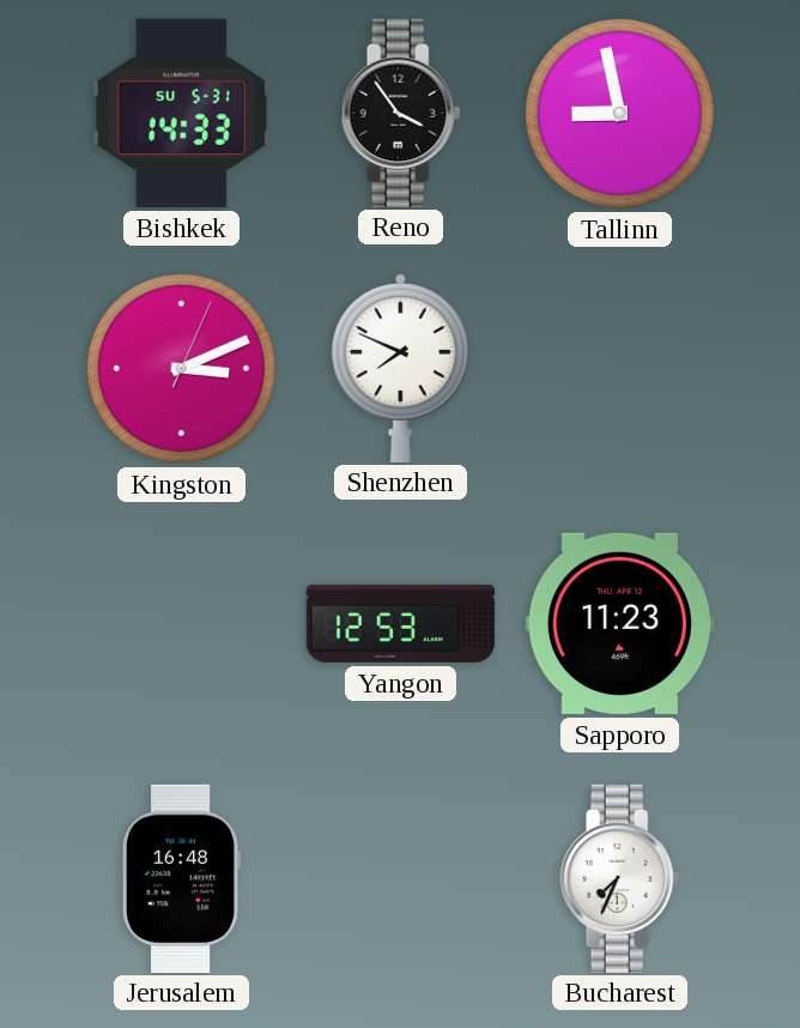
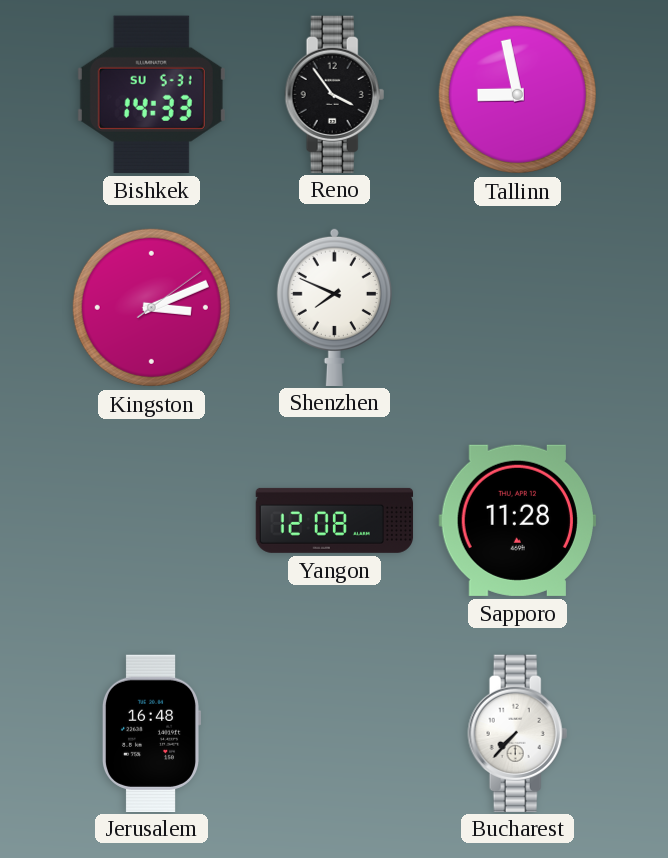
Kingston: 3:11:04 -> 3:11:09 (151, 307)
Yangon: 12:53 -> 12:08 (335, 520)
Sapporo: 11:23 -> 11:28 (517, 520)
Bucharest: 7:34 -> 7:37 (518, 733)
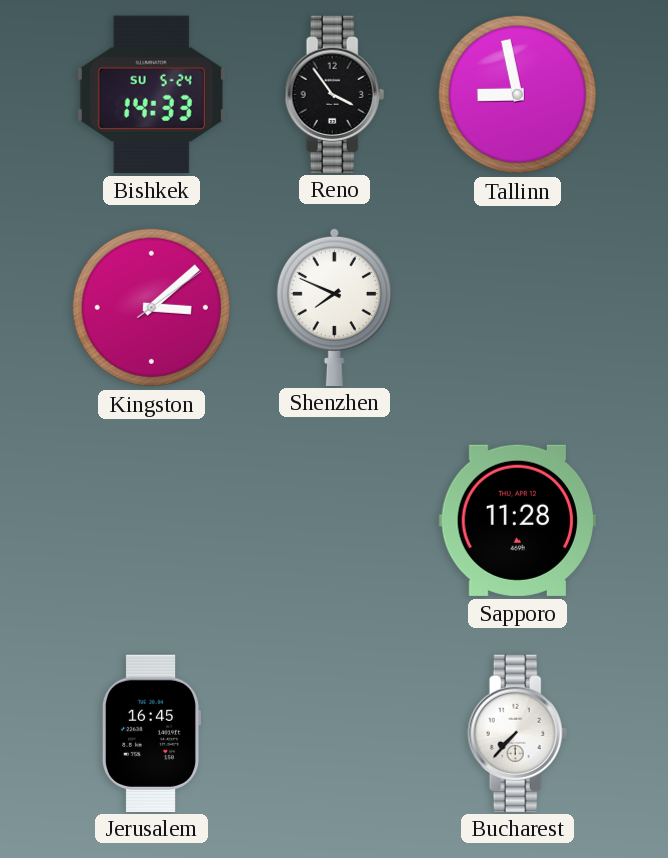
Bishkek date: SU 5-31 -> SU 5-24 (151, 94)
Kingston: 3:11 -> 3:08 (151, 307)
Yangon: 12:08 -> none (335, 520)
Jerusalem: 16:48 -> 16:45 (150, 733)
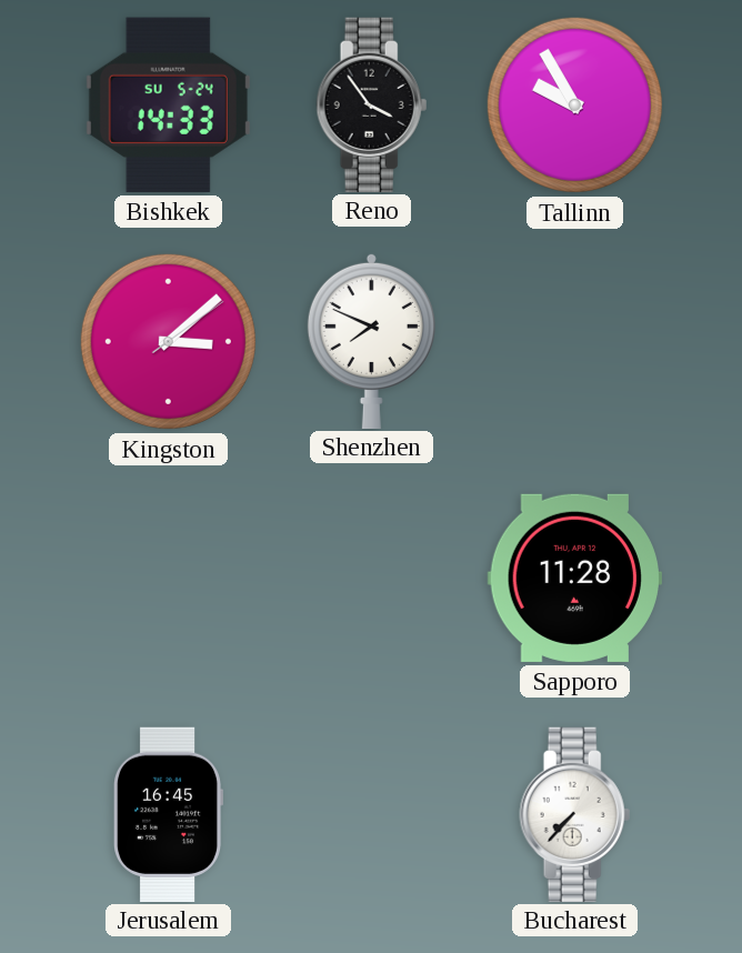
Tallinn: 8:58 -> 9:55 (574, 104)
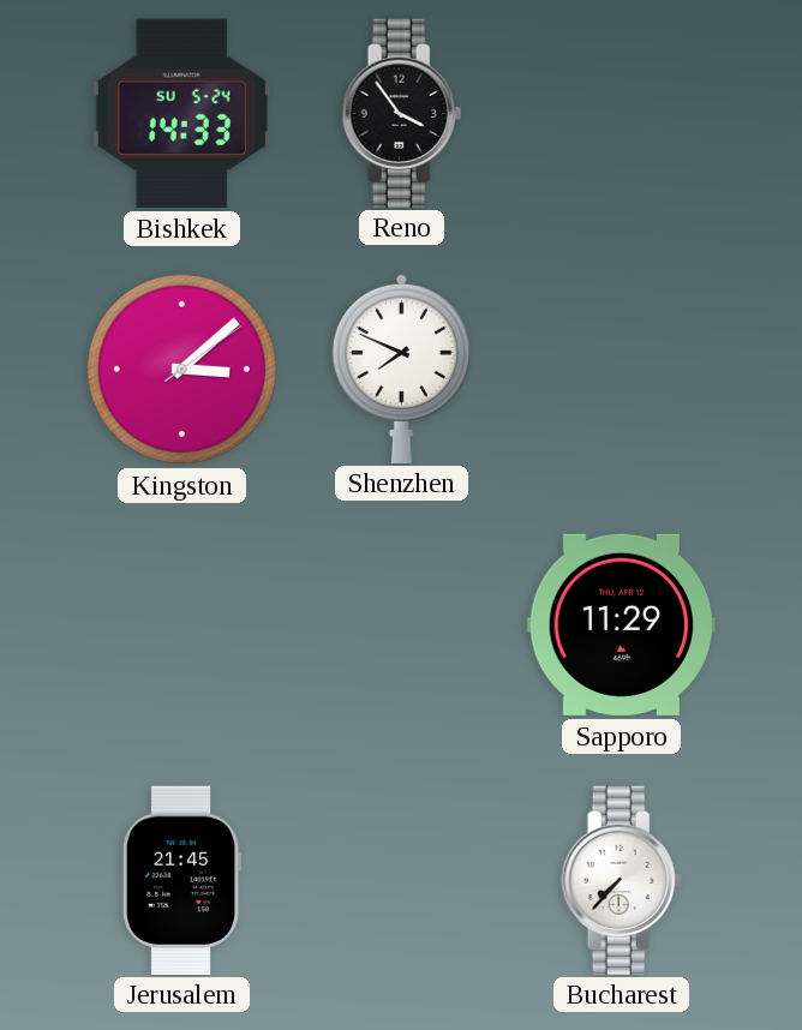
Tallinn: 9:55 -> none (574, 104)
Sapporo: 11:28 -> 11:29 (621, 624)
Jerusalem: 16:45 -> 21:45 (180, 880)
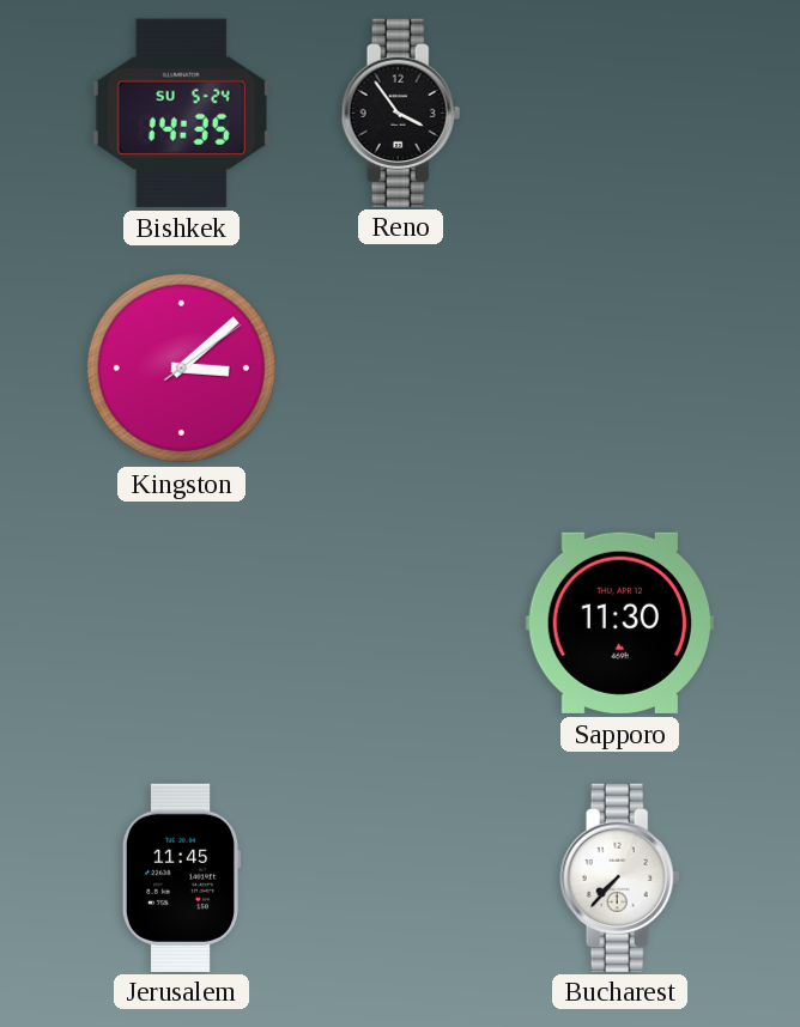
Bishkek: 14:33 -> 14:35 (181, 113)
Shenzhen: 7:49 -> none (401, 367)
Sapporo: 11:29 -> 11:30 (619, 622)
Jerusalem: 21:45 -> 11:45 (180, 877)
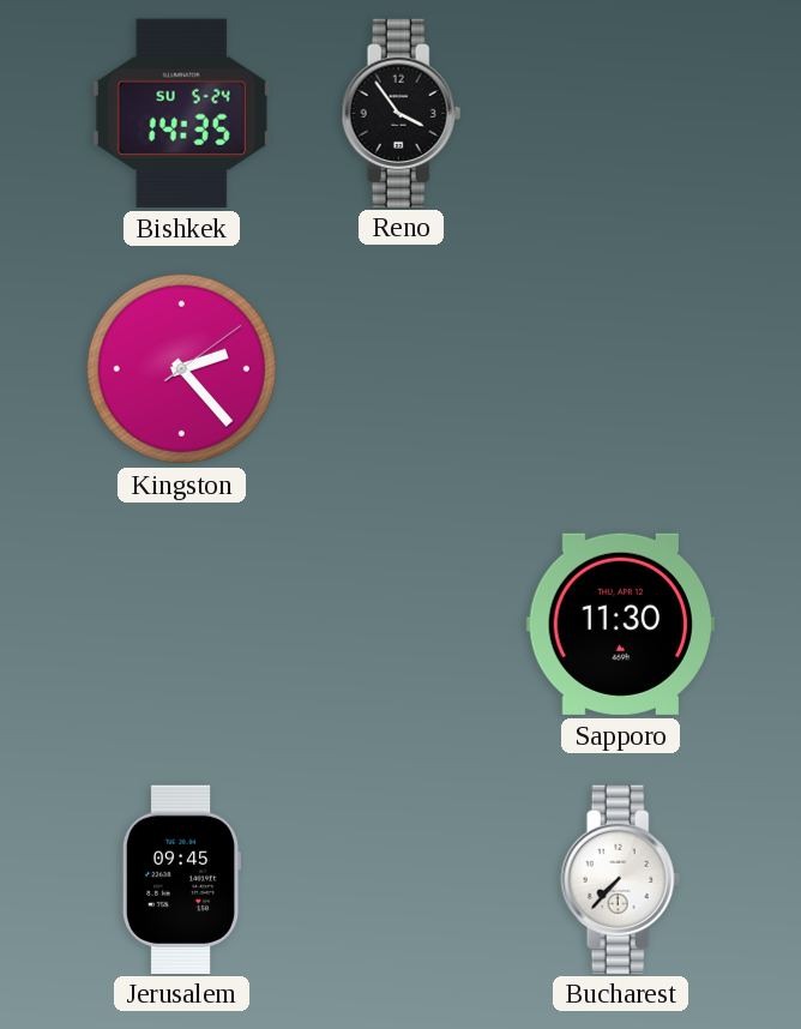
Kingston: 3:08 -> 2:23 (181, 368)
Jerusalem: 11:45 -> 09:45 (180, 879)
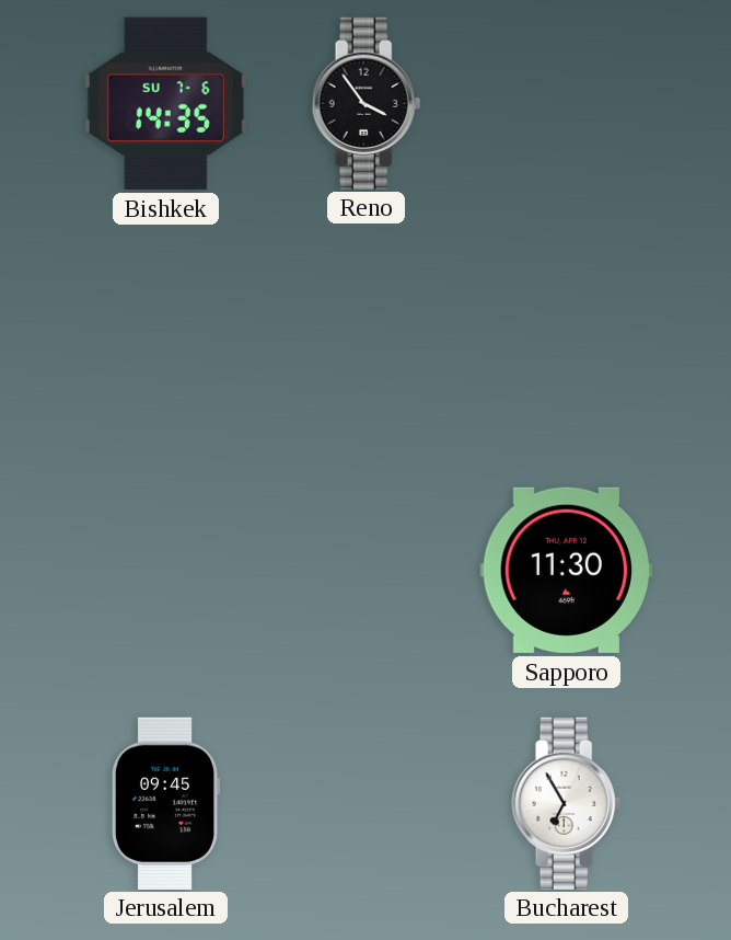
Bishkek date: SU 5-24 -> SU 7-6 (165, 103)
Kingston: 2:23 -> none (181, 368)
Bucharest: 7:37 -> 6:55 (567, 803)
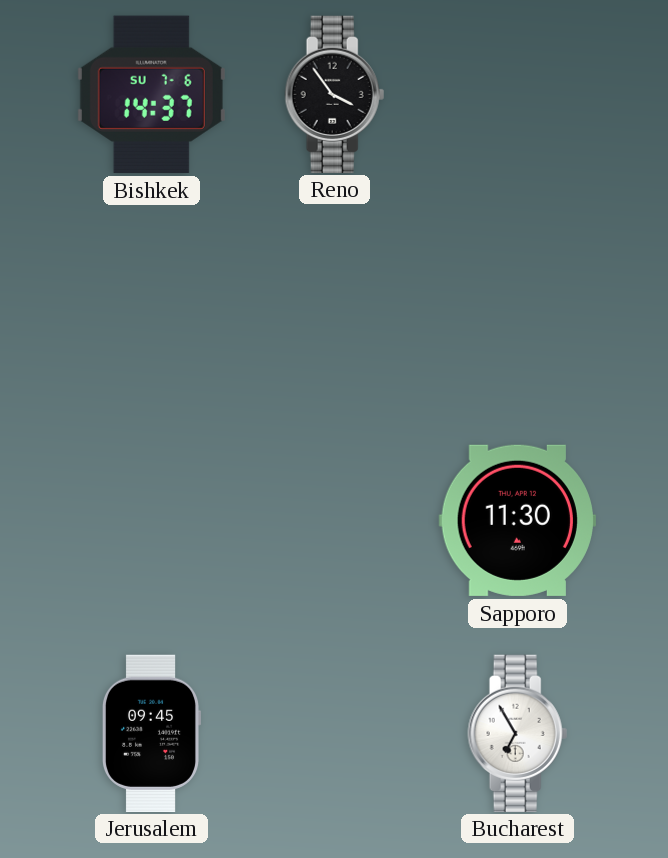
Bishkek: 14:35 -> 14:37 (151, 94)
